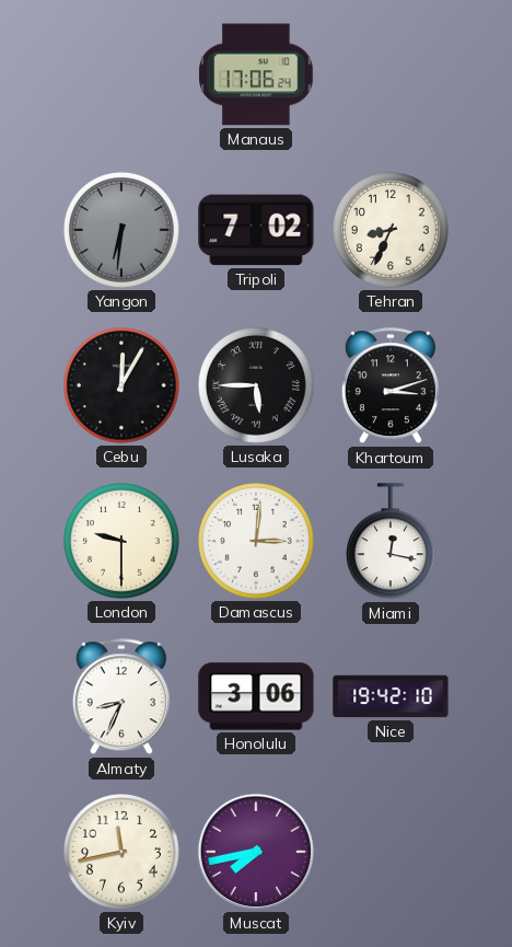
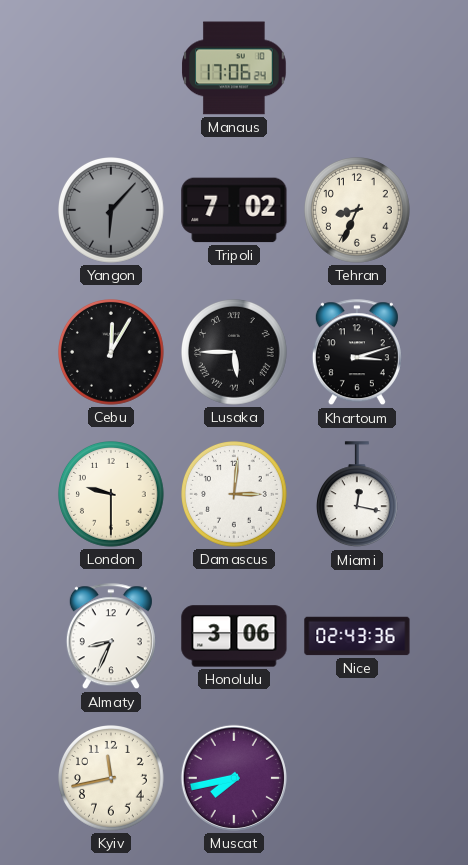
Yangon: 6:31 -> 6:07 (112, 211)
Nice: 19:42 -> 02:43 (357, 636)
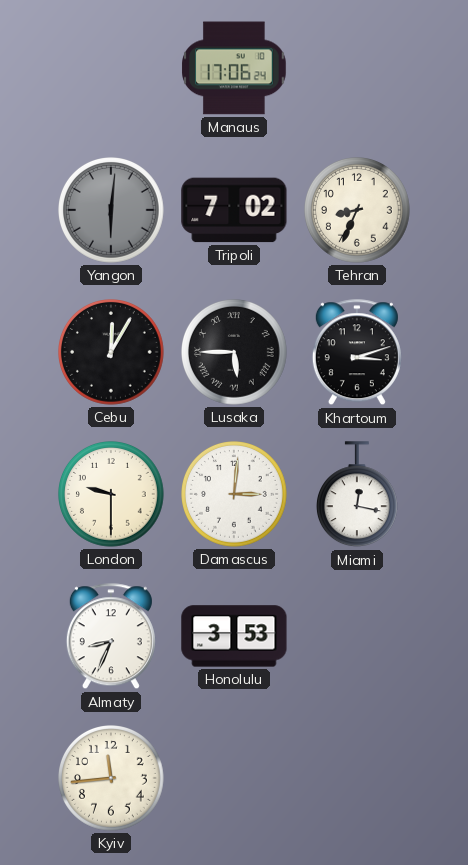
Yangon: 6:07 -> 6:01 (112, 211)
Honolulu: 3:06 -> 3:53 (234, 636)
Nice: 02:43 -> none (357, 636)
Kyiv: 11:43 -> 11:44 (112, 779)
Muscat: 7:43 -> none (234, 778)
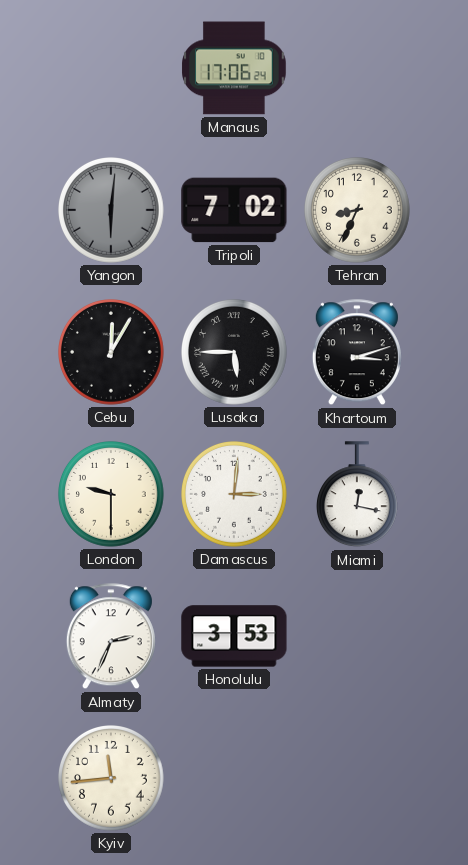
Almaty: 8:34 -> 2:34 (111, 637)
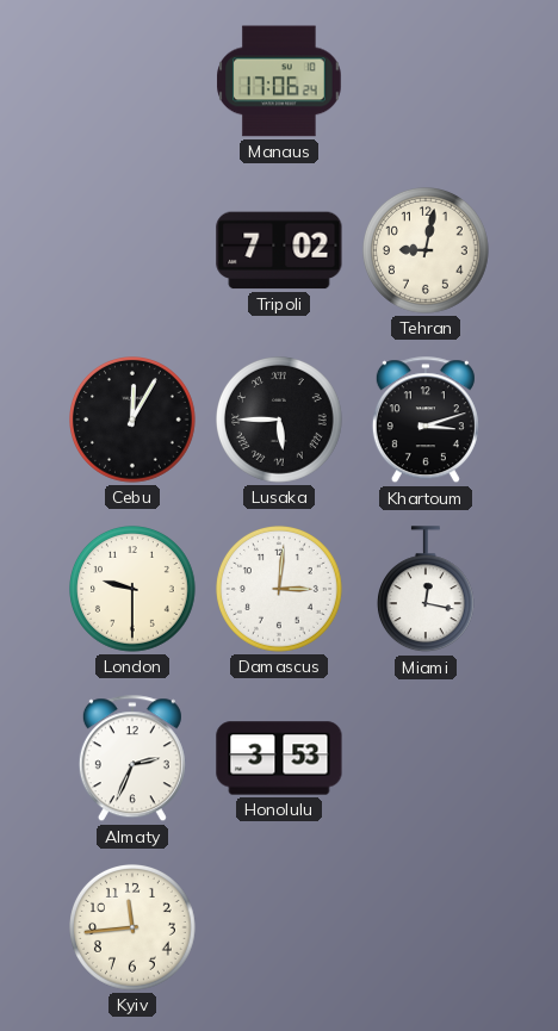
Yangon: 6:01 -> none (112, 211)
Tehran: 8:34 -> 9:02 (427, 251)
